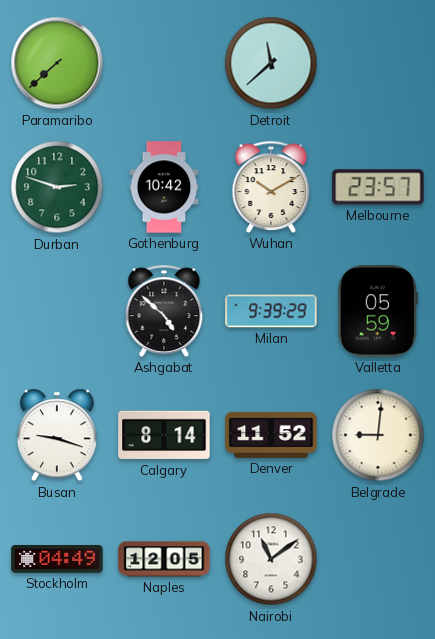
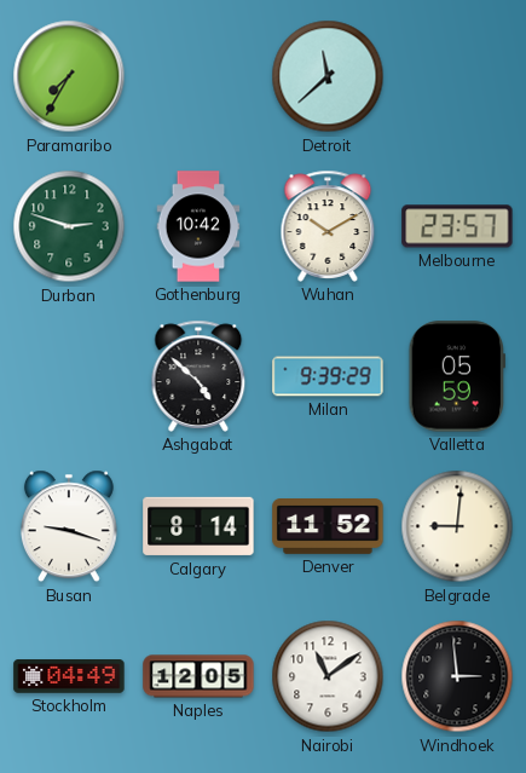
Paramaribo: 7:38 -> 7:35 (69, 76)
Windhoek: none -> 2:59 (457, 676)
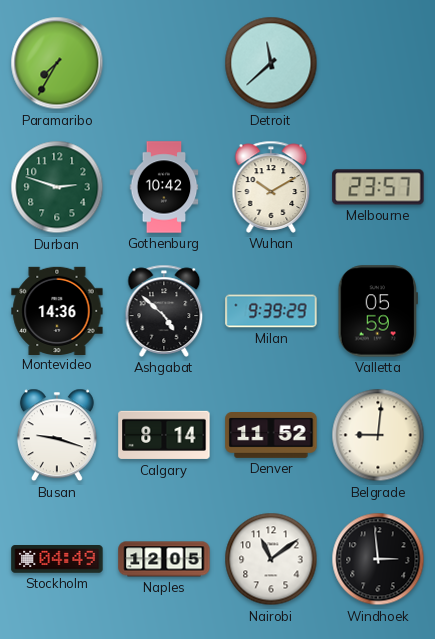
Montevideo: none -> 14:36 (57, 310)
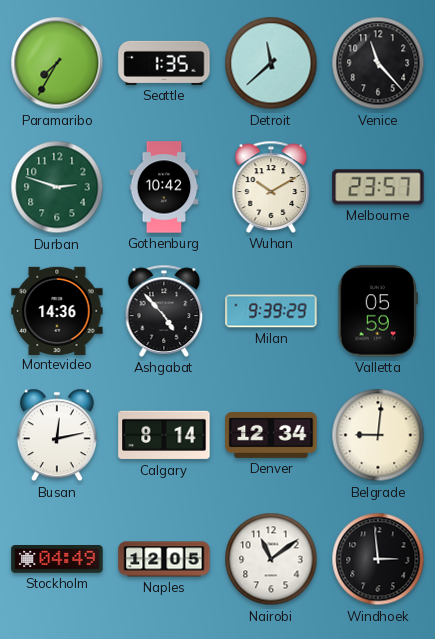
Seattle: none -> 1:35 (164, 63)
Venice: none -> 11:23 (378, 63)
Ashgabat: 4:52 -> 4:53 (164, 311)
Busan: 9:18 -> 12:13 (57, 435)
Denver: 11:52 -> 12:34 (271, 436)
